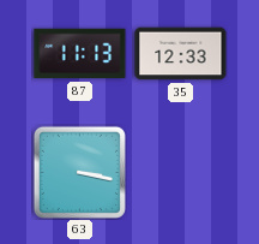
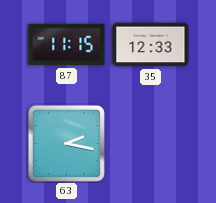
87: 11:13 -> 11:15 (67, 45)
63: 3:17 -> 2:17 (66, 143)
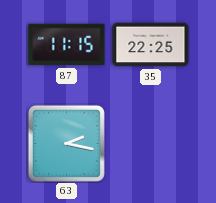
35: 12:33 -> 22:25 (151, 45)
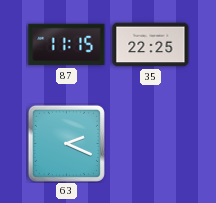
63: 2:17 -> 2:19 (66, 143)
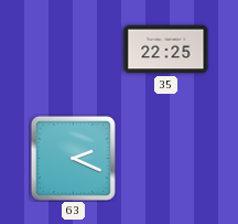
87: 11:15 -> none (67, 45)
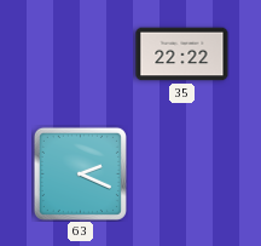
35: 22:25 -> 22:22 (182, 55)
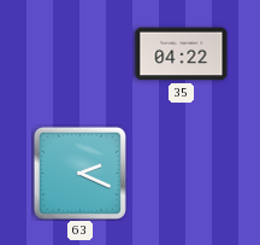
35: 22:22 -> 04:22 (182, 54)
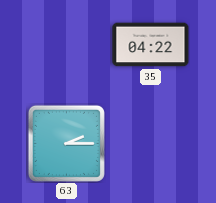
63: 2:19 -> 2:15 (66, 143)
